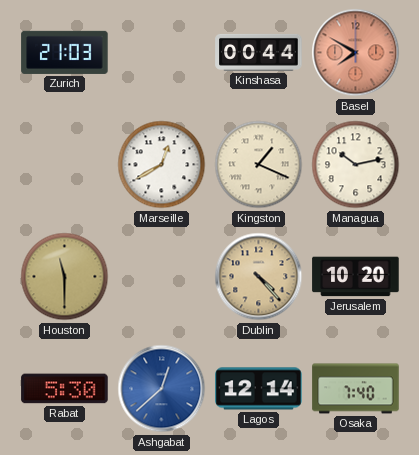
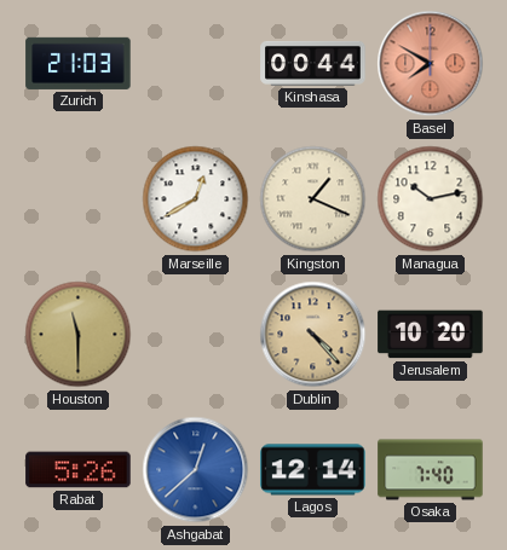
Rabat: 5:30 -> 5:26 (79, 470)
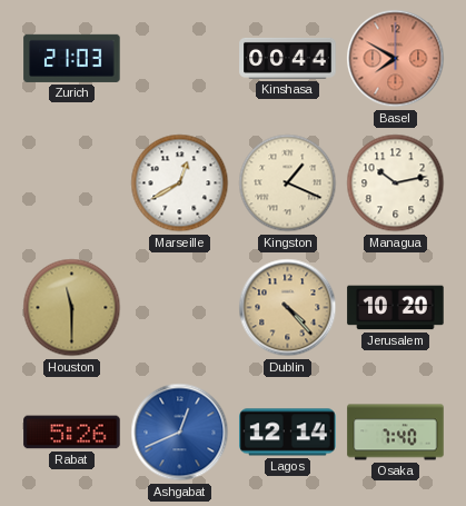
Ashgabat: 12:38 -> 12:41 (180, 433)
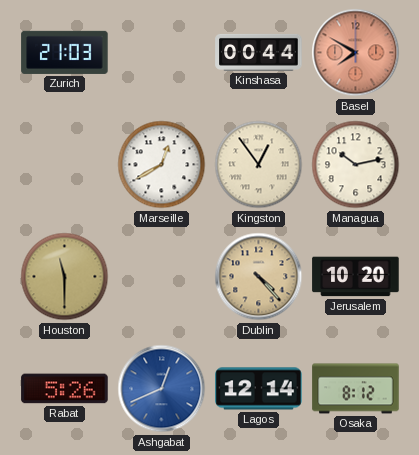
Kingston: 1:19 -> 12:54 (259, 165)
Osaka: 7:40 -> 8:12 (356, 389)
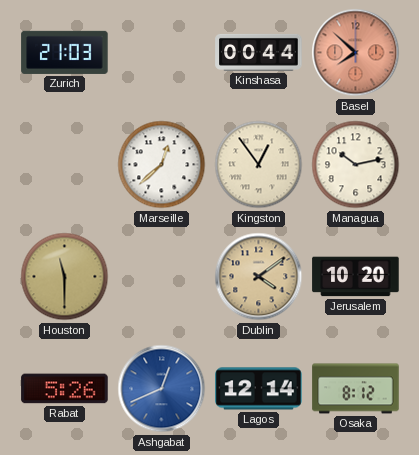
Basel: 7:50 -> 7:52 (356, 53)
Marseille: 12:40 -> 12:38 (162, 165)
Dublin: 4:23 -> 4:09 (259, 277)
